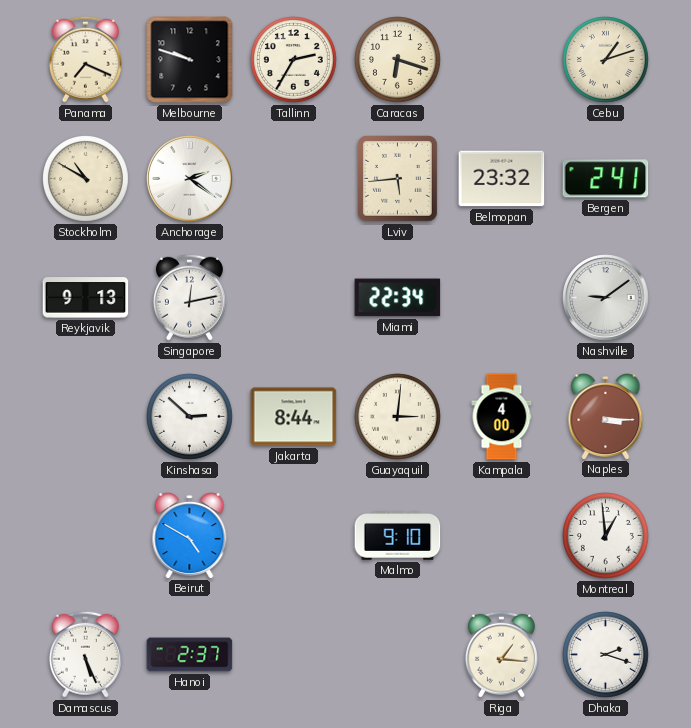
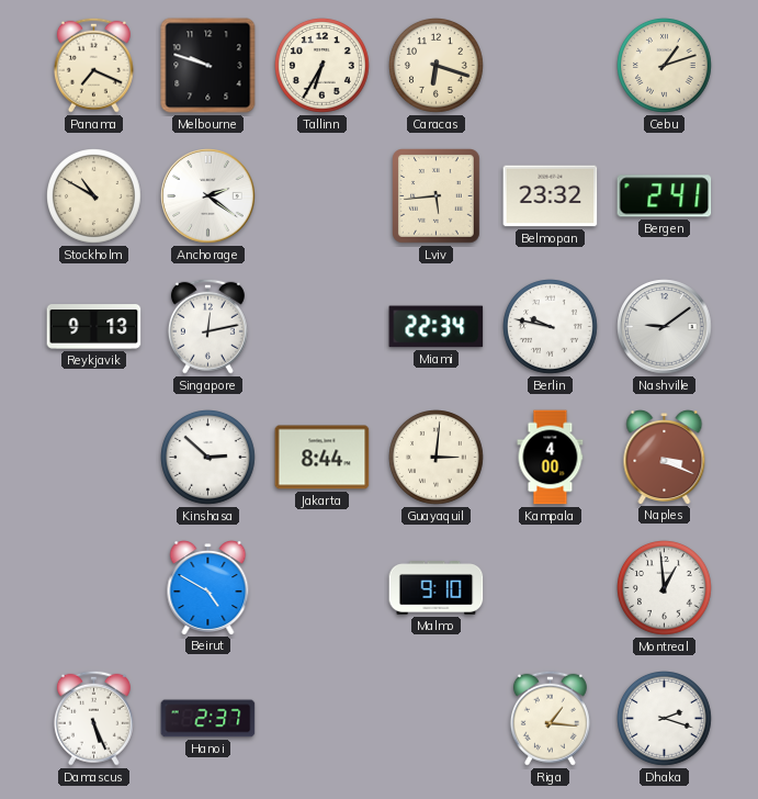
Tallinn: 2:35 -> 6:35 (323, 66)
Berlin: none -> 9:47 (551, 327)
Naples: 3:15 -> 3:19 (665, 458)
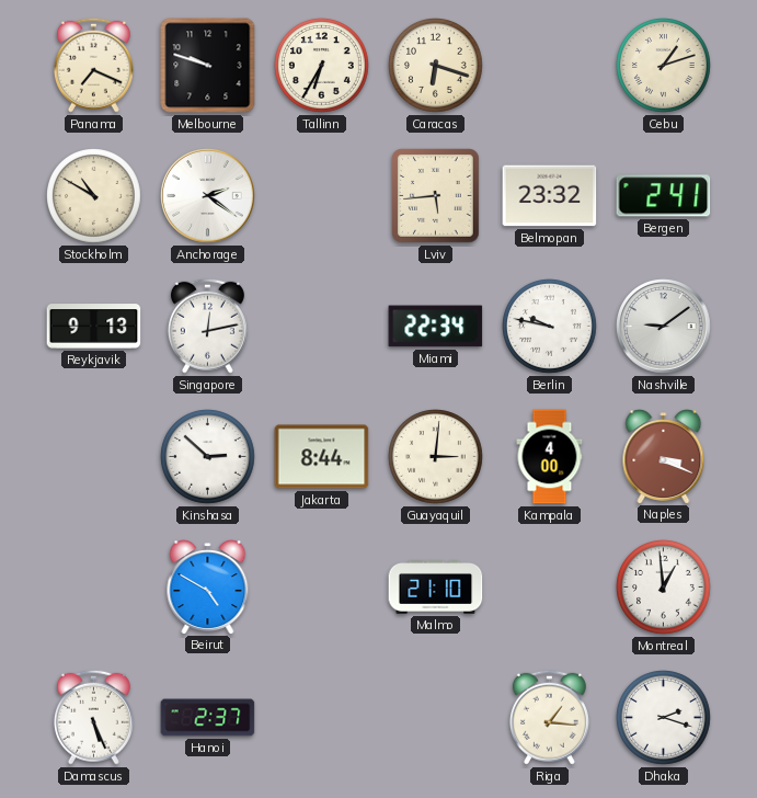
Malmo: 9:10 -> 21:10 (436, 588)
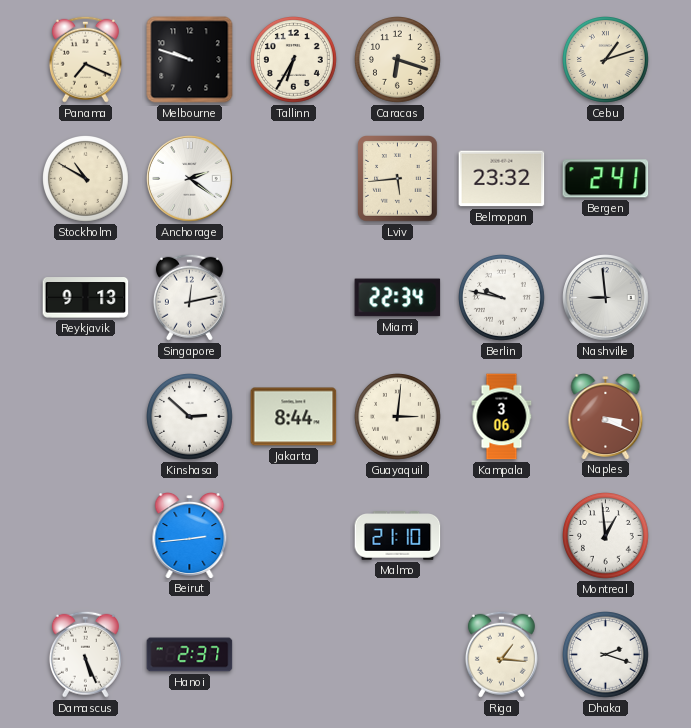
Nashville: 9:09 -> 8:59 (606, 298)
Kampala: 4:00 -> 3:06 (502, 417)
Beirut: 4:50 -> 2:44 (190, 536)
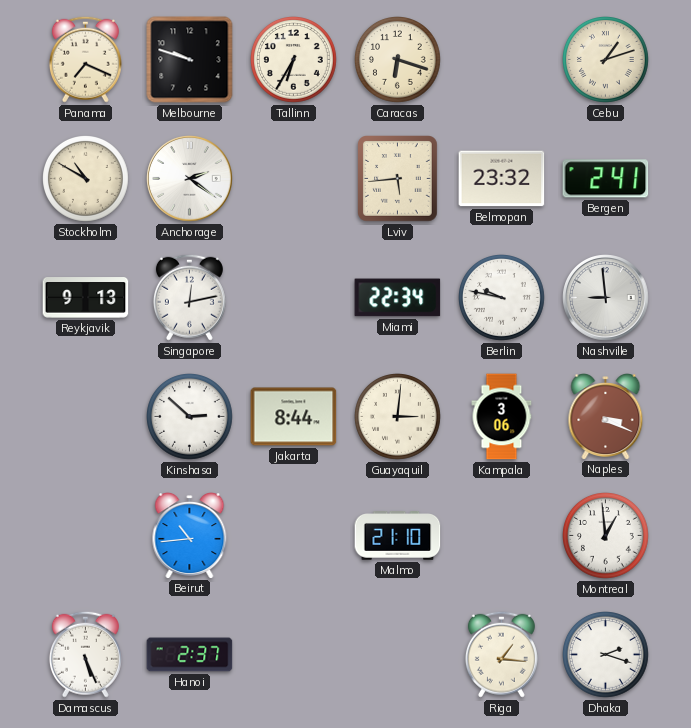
Beirut: 2:44 -> 10:44 (190, 536)
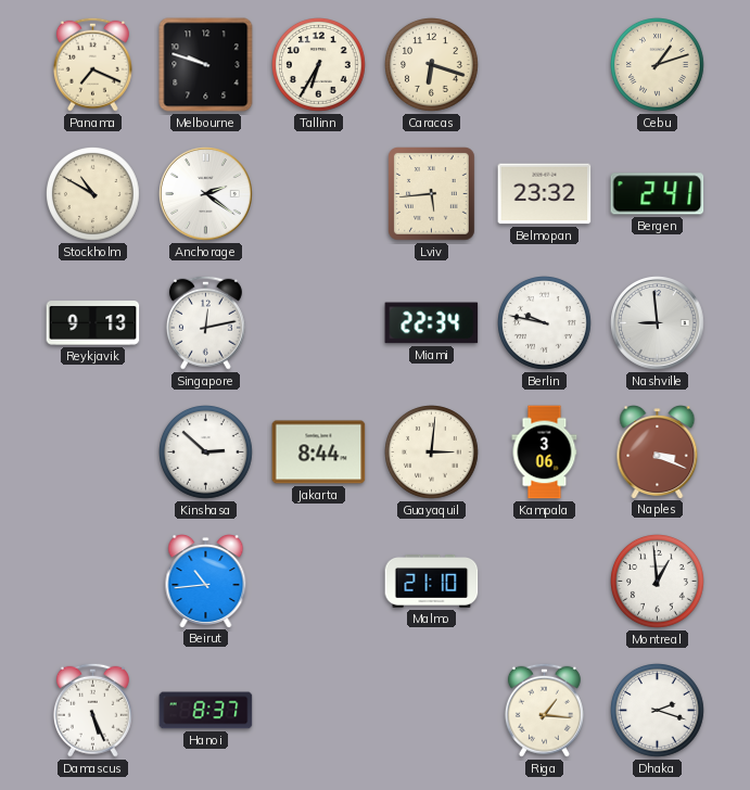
Hanoi: 2:37 -> 8:37 (206, 711)
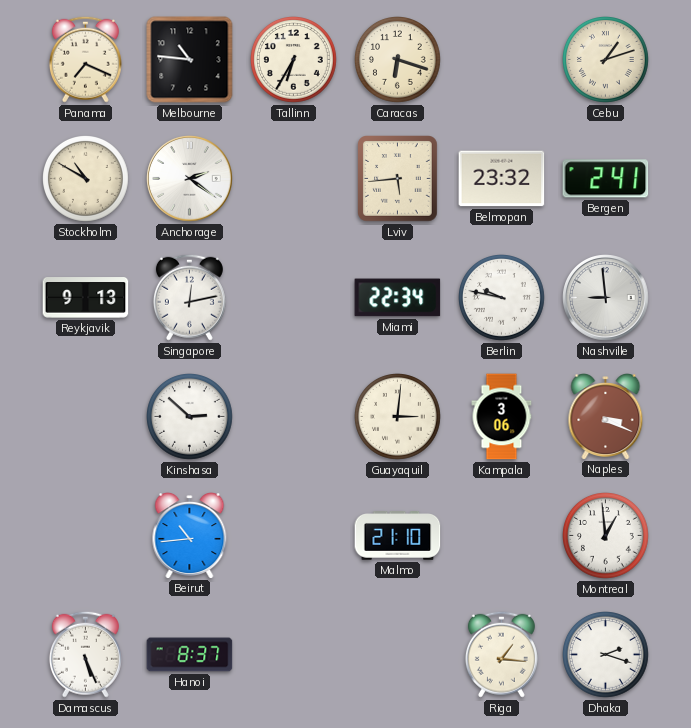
Melbourne: 9:48 -> 10:46 (190, 60)
Jakarta: 8:44 -> none (319, 453)
